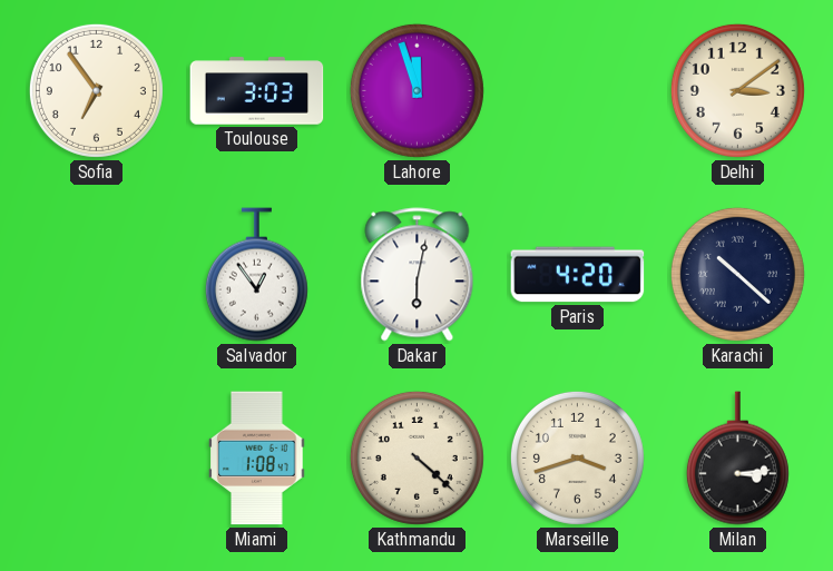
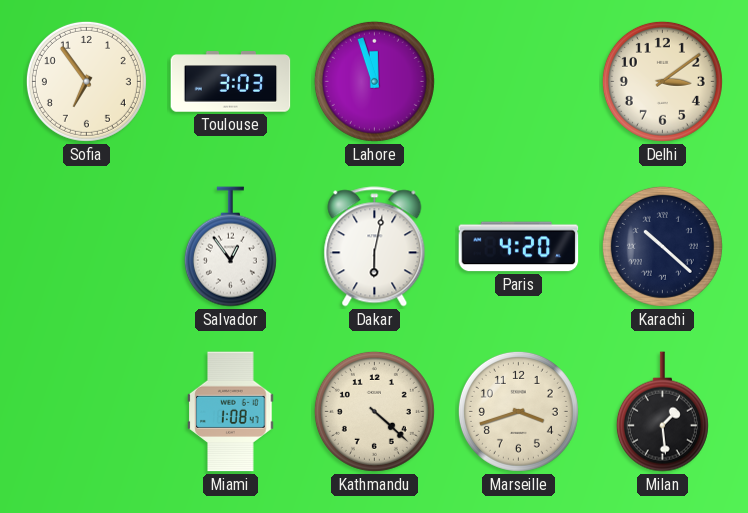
Milan: 3:14 -> 1:29 (662, 412)
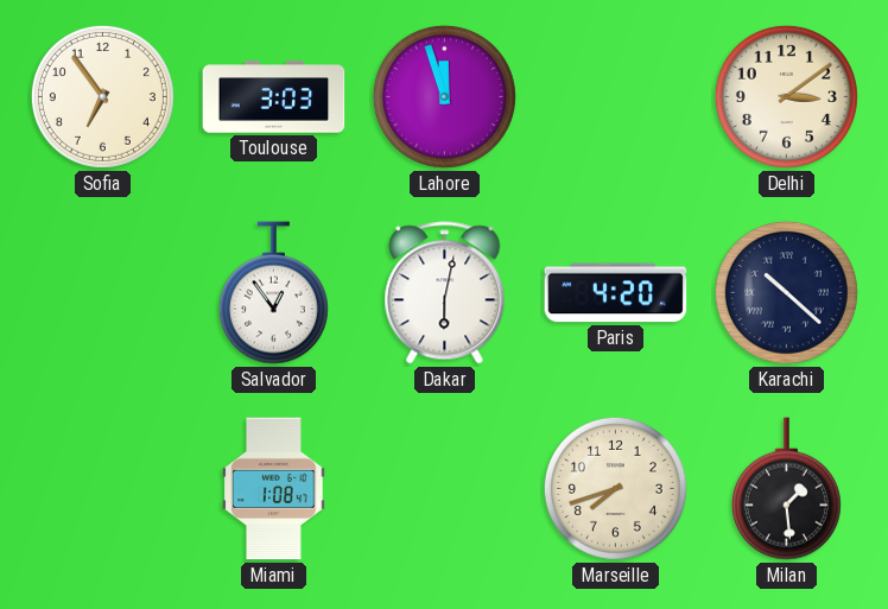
Kathmandu: 4:22 -> none (374, 411)
Marseille: 3:42 -> 7:42 (615, 488)
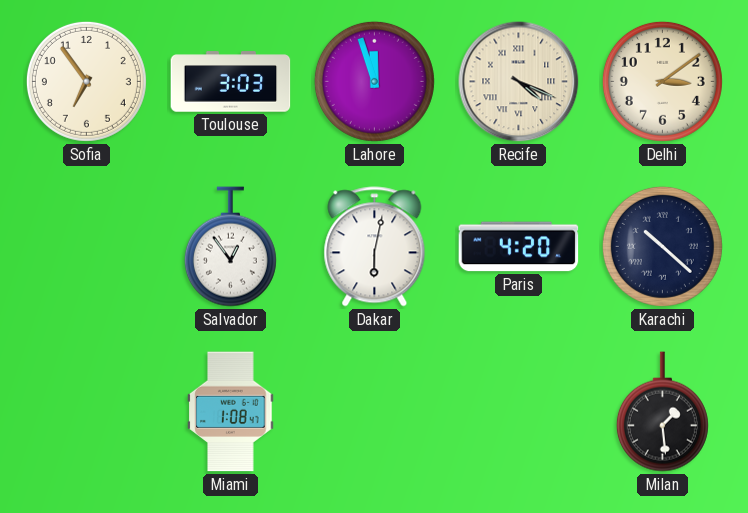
Recife: none -> 4:19 (519, 82)
Marseille: 7:42 -> none (615, 488)
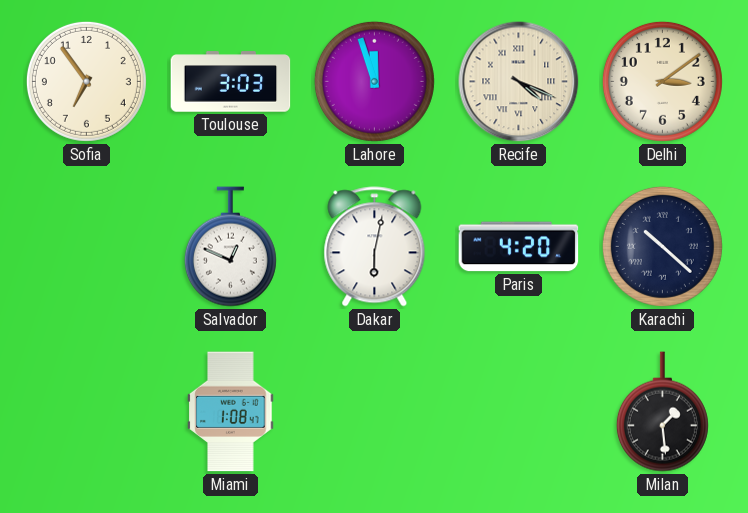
Salvador: 12:54 -> 12:49 (230, 247)
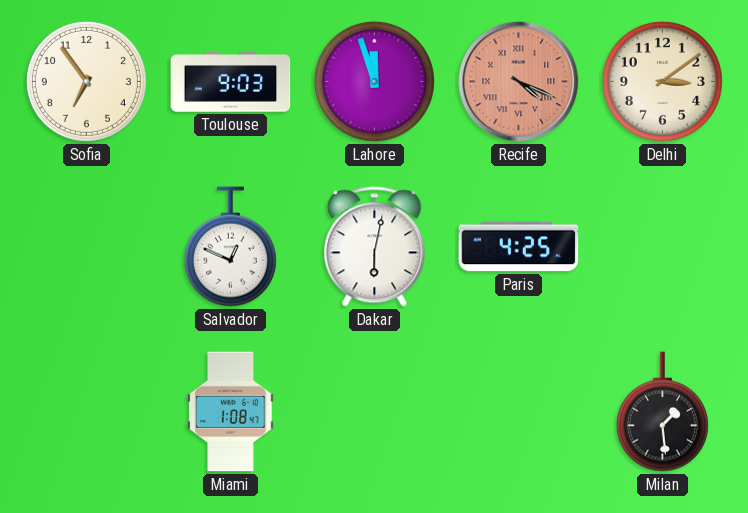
Toulouse: 3:03 -> 9:03 (231, 82)
Recife dial: cream -> salmon (519, 82)
Paris: 4:20 -> 4:25 (519, 247)
Karachi: 10:22 -> none (662, 246)
